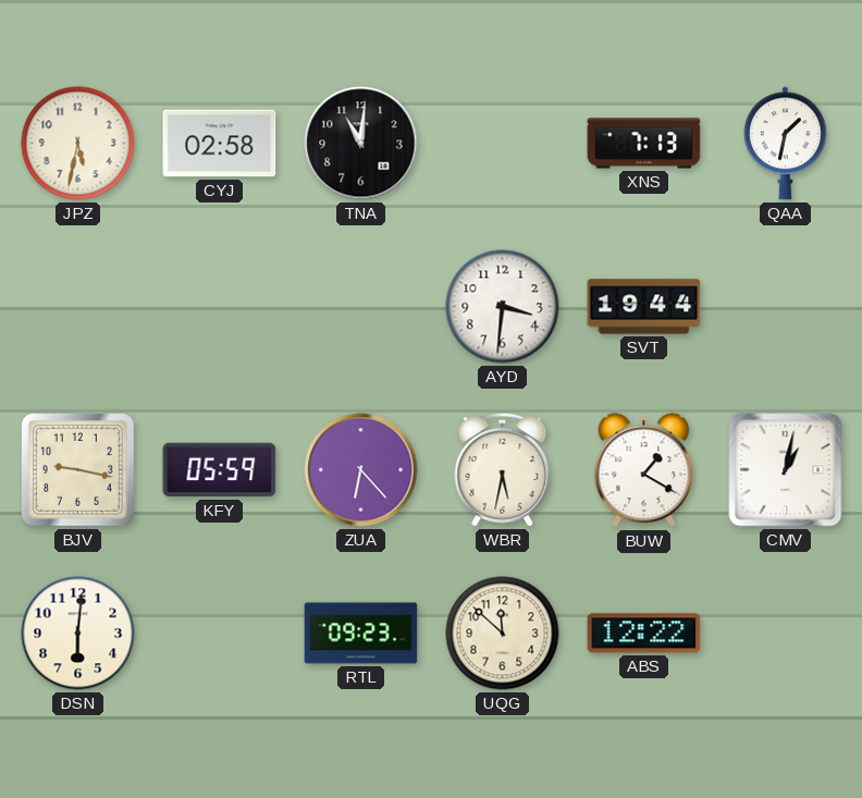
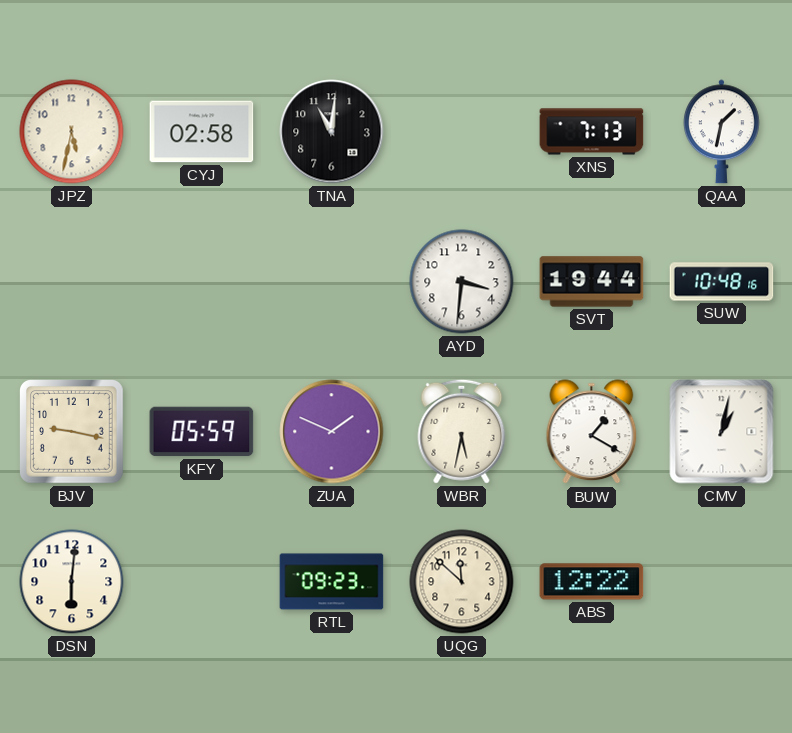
SUW: none -> 10:48 (722, 282)
ZUA: 6:23 -> 1:49 (332, 432)
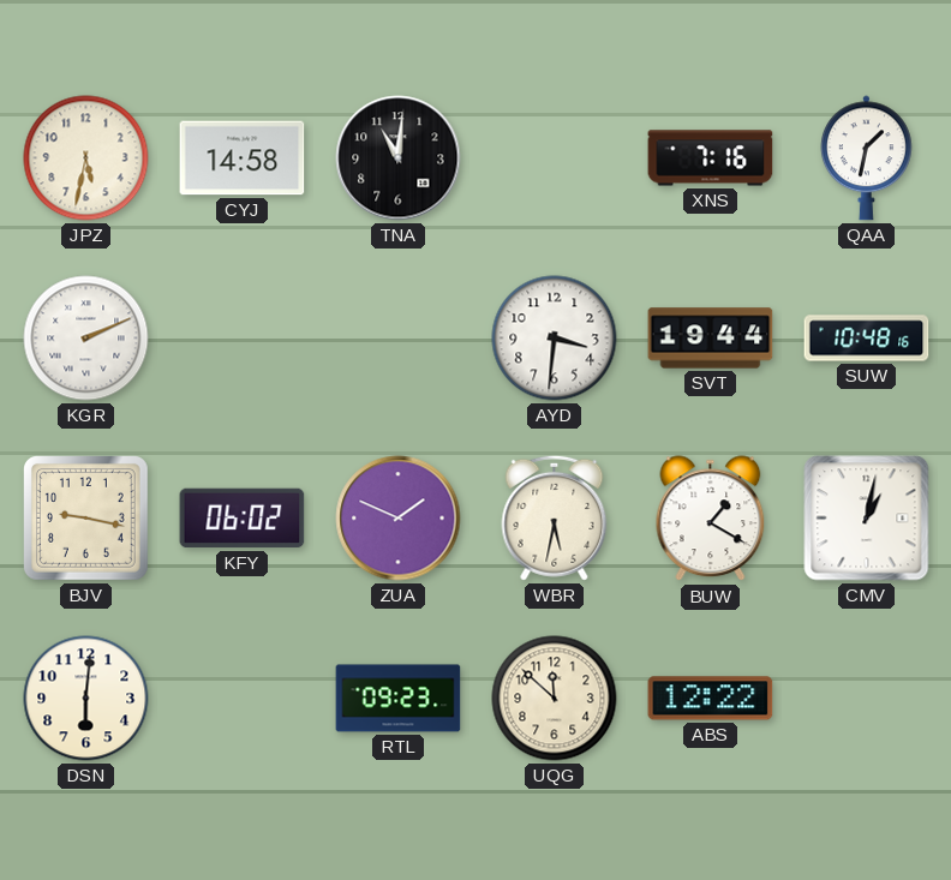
CYJ: 02:58 -> 14:58 (243, 158)
XNS: 7:13 -> 7:16 (711, 158)
KGR: none -> 2:11 (86, 339)
KFY: 05:59 -> 06:02 (243, 519)
